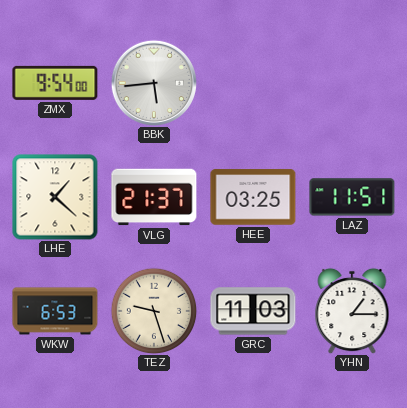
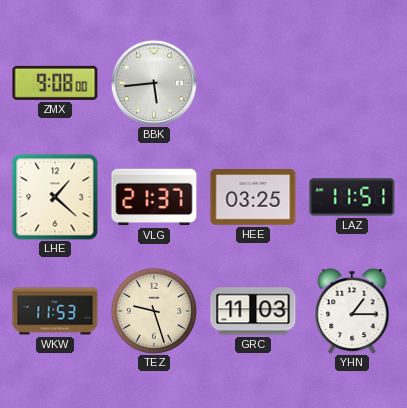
ZMX: 9:54 -> 9:08 (55, 83)
WKW: 6:53 -> 11:53 (55, 311)
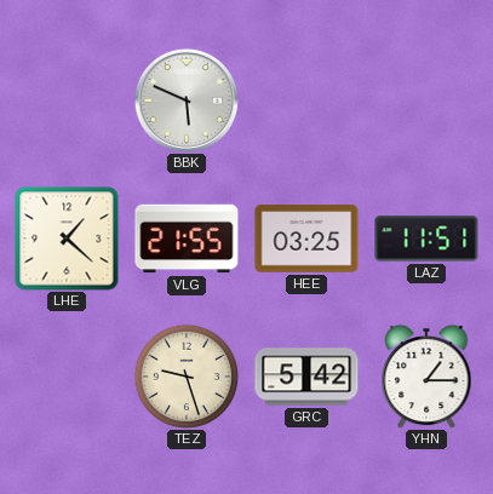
ZMX: 9:08 -> none (55, 83)
BBK: 5:44 -> 5:49 (185, 99)
VLG: 21:37 -> 21:55 (187, 239)
WKW: 11:53 -> none (55, 311)
GRC: 11:03 -> 5:42 (306, 377)
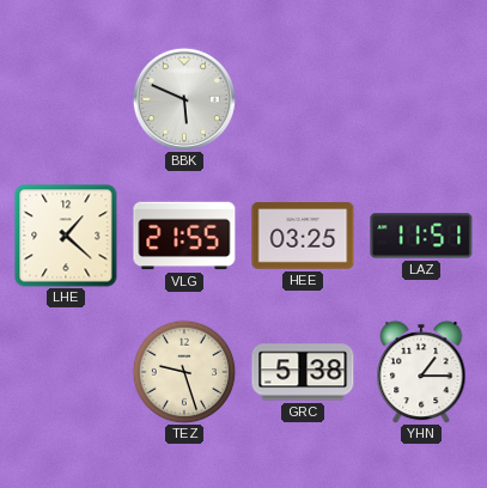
GRC: 5:42 -> 5:38 (303, 372)
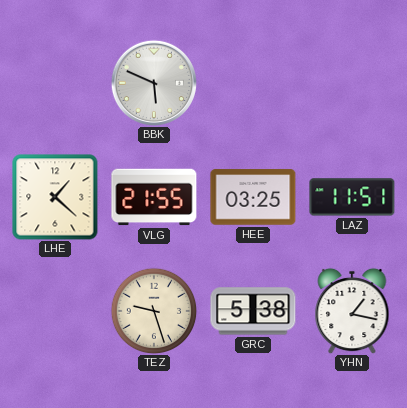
YHN: 1:15 -> 1:17 (352, 311)
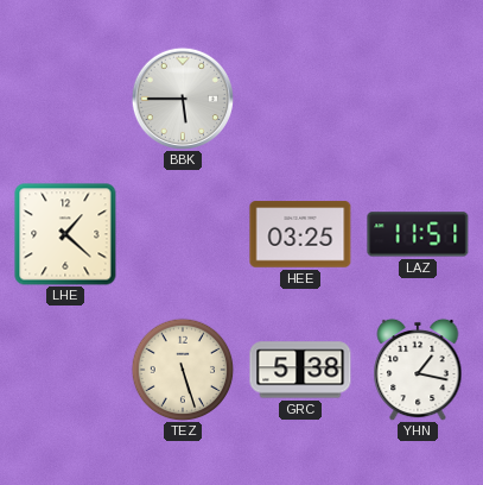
BBK: 5:49 -> 5:45 (182, 97)
VLG: 21:55 -> none (154, 197)
TEZ: 9:27 -> 5:27 (183, 370)
